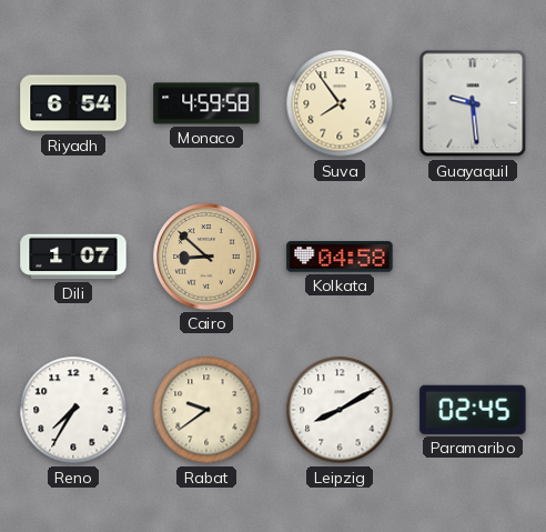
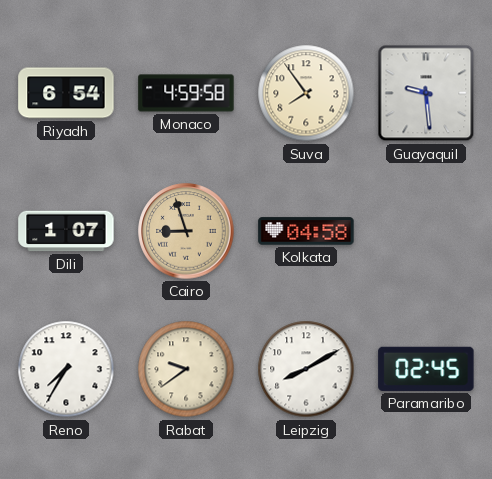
Cairo: 8:52 -> 8:57 (186, 231)
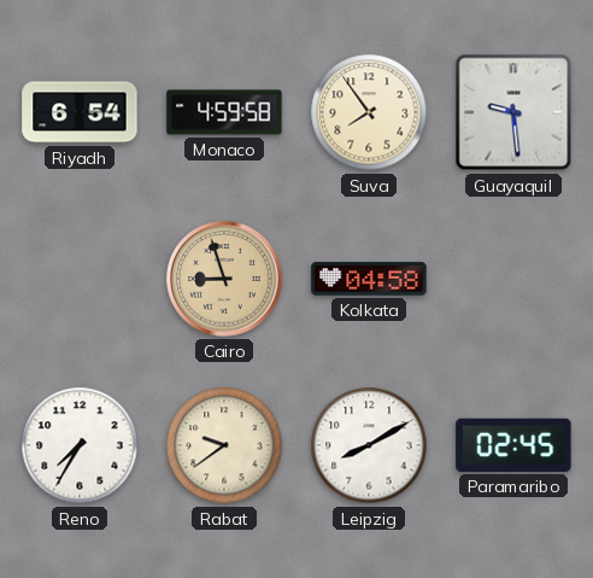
Dili: 1:07 -> none (66, 231)
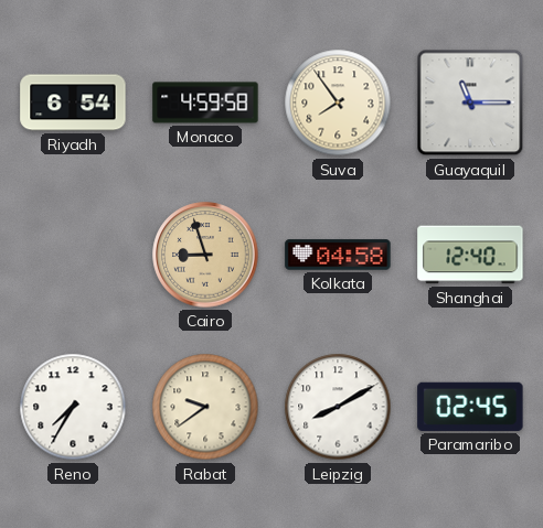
Guayaquil: 9:29 -> 11:15 (470, 103)
Shanghai: none -> 12:40 (470, 255)
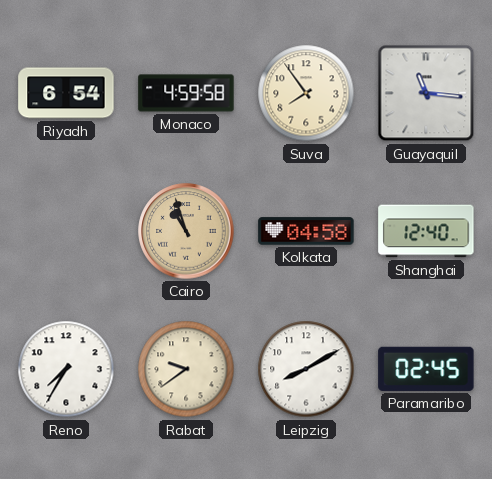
Guayaquil: 11:15 -> 11:16 (426, 93)
Cairo: 8:57 -> 10:57 (186, 231)
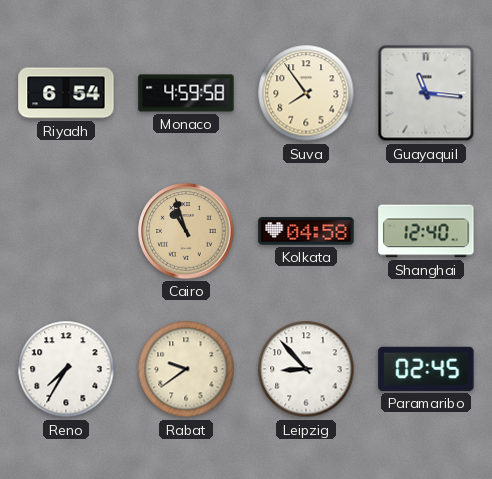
Leipzig: 8:10 -> 8:53 (306, 369)
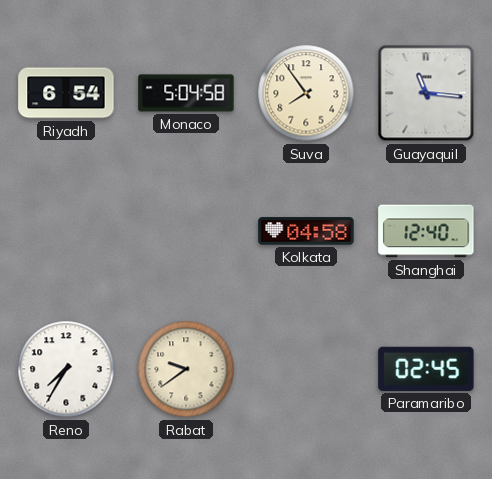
Monaco: 4:59 -> 5:04 (186, 93)
Cairo: 10:57 -> none (186, 231)
Leipzig: 8:53 -> none (306, 369)
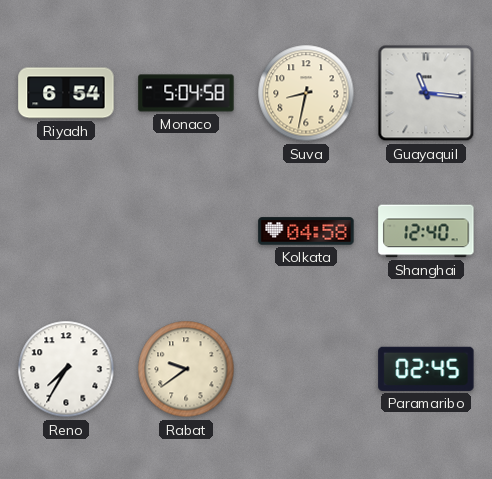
Suva: 7:54 -> 8:32 (306, 93)
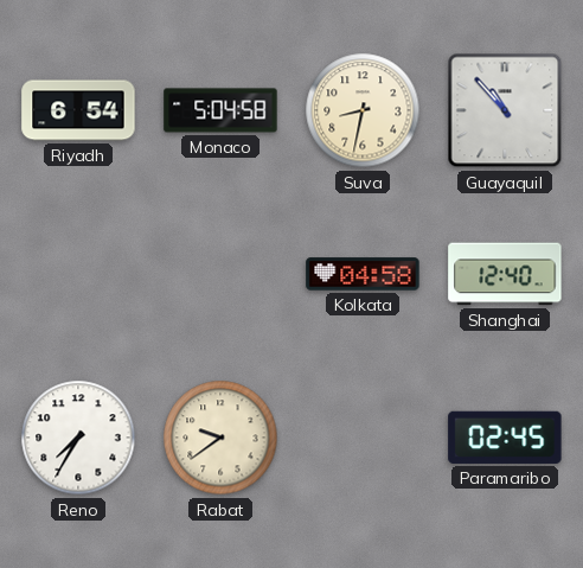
Guayaquil: 11:16 -> 10:53 (505, 110)
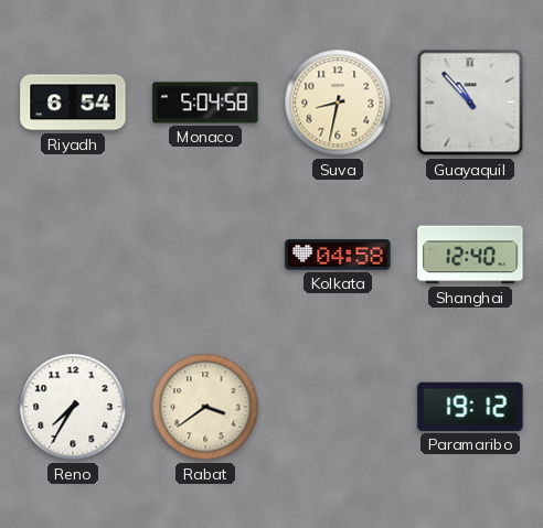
Rabat: 9:39 -> 3:39 (205, 407)
Paramaribo: 02:45 -> 19:12 (470, 407)
